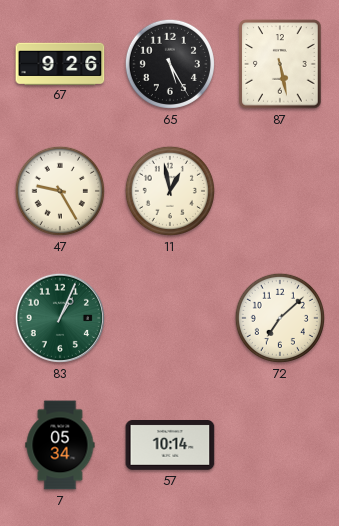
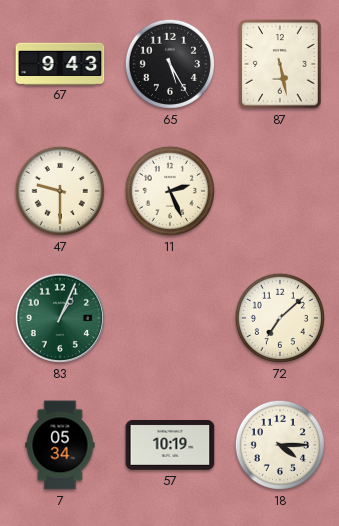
67: 9:26 -> 9:43 (60, 63)
47: 9:25 -> 9:30 (60, 191)
11: 12:58 -> 2:26 (170, 191)
57: 10:14 -> 10:19 (170, 446)
18: none -> 4:15 (280, 445)
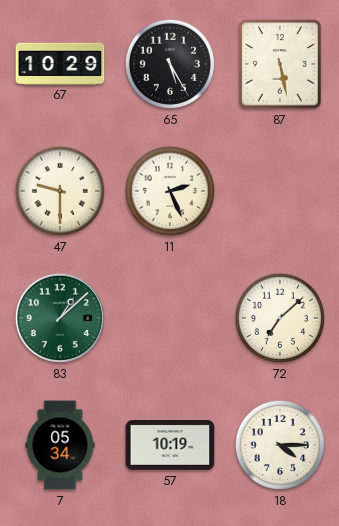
67: 9:43 -> 10:29 (60, 63)
83: 1:04 -> 1:08 (60, 318)
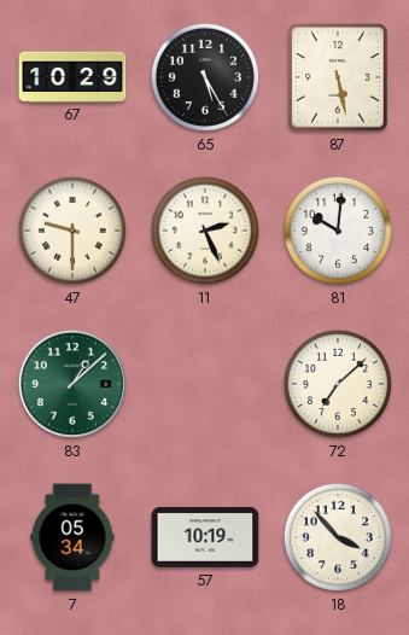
81: none -> 10:01 (338, 231)
18: 4:15 -> 3:53 (338, 537)
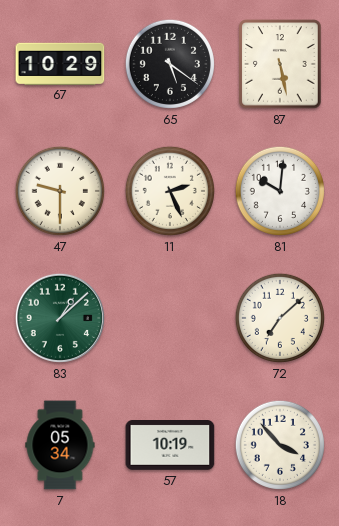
65: 5:25 -> 5:21 (170, 64)
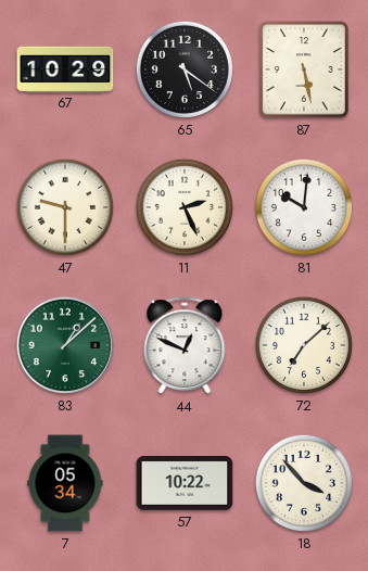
44: none -> 12:49 (185, 346)
57: 10:19 -> 10:22 (185, 484)
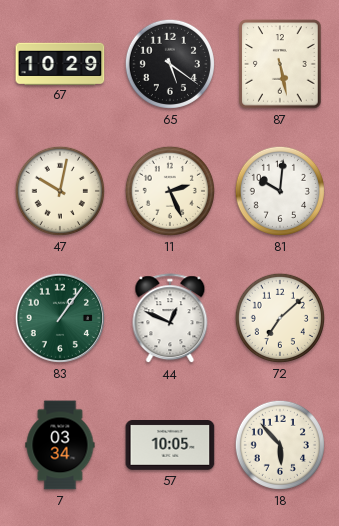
47: 9:30 -> 10:02 (60, 191)
83: 1:08 -> 1:06 (60, 318)
7: 05:34 -> 03:34 (60, 445)
57: 10:22 -> 10:05 (170, 446)
18: 3:53 -> 5:53 (280, 445)
